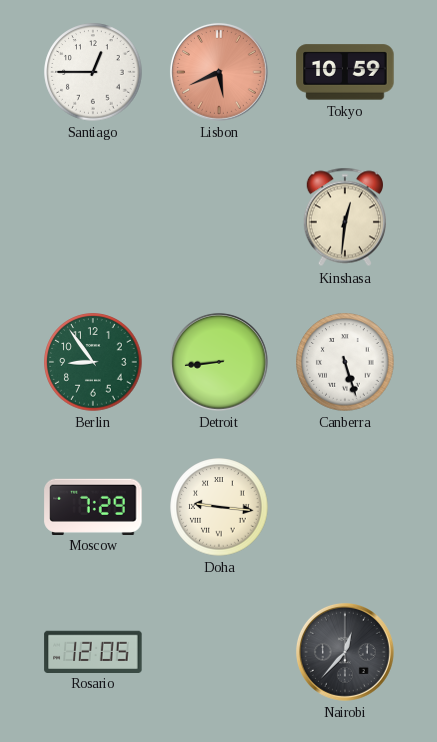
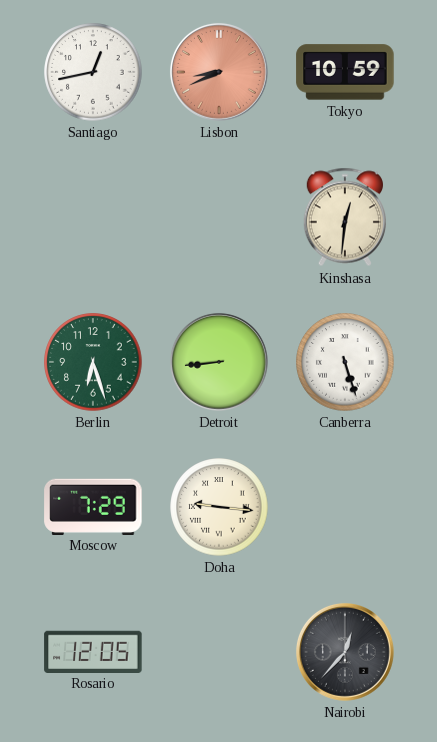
Santiago: 12:45 -> 12:43 (93, 72)
Lisbon: 5:41 -> 8:41 (219, 72)
Berlin: 8:54 -> 6:27 (93, 362)
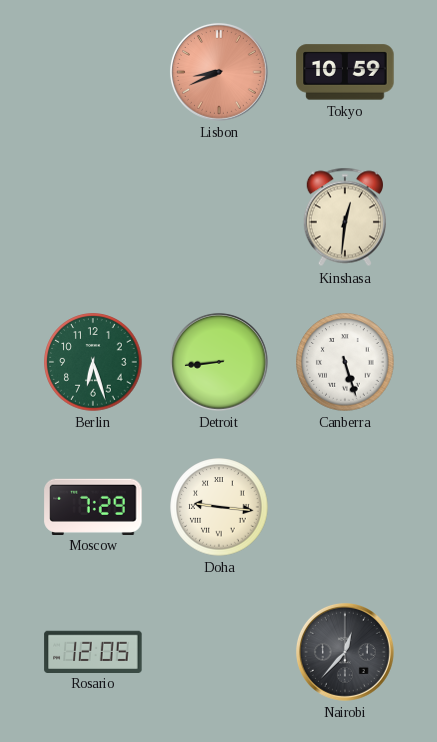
Santiago: 12:43 -> none (93, 72)
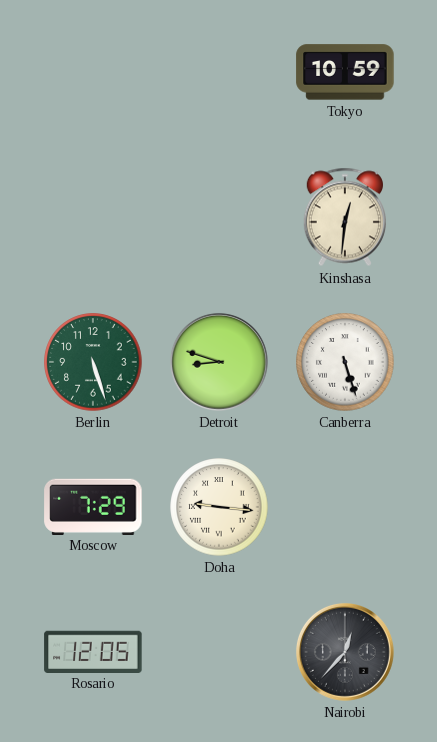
Lisbon: 8:41 -> none (219, 72)
Berlin: 6:27 -> 5:27 (93, 362)
Detroit: 8:44 -> 8:48 (219, 362)
